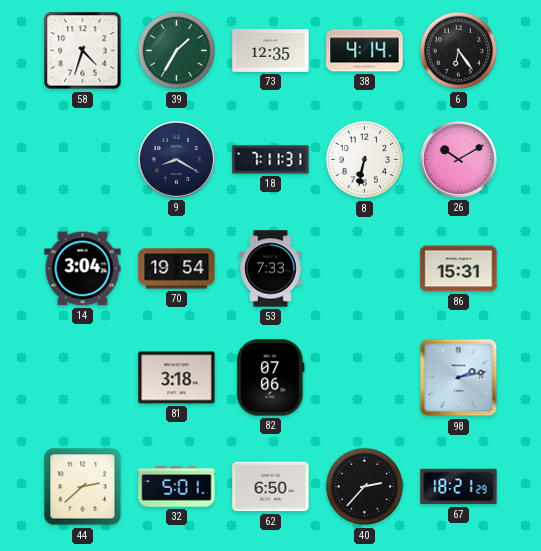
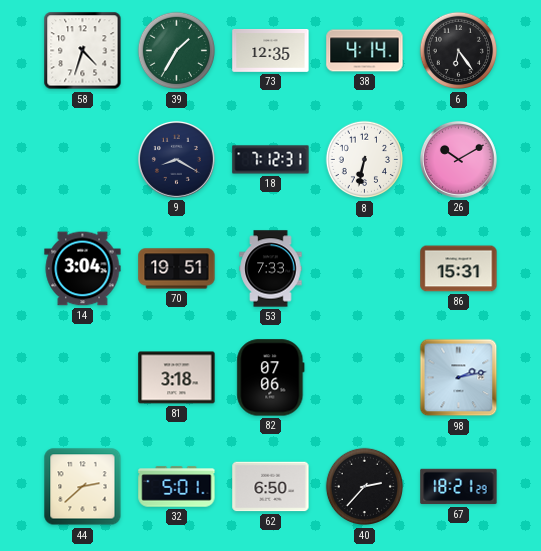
18: 7:11 -> 7:12 (271, 160)
70: 19:54 -> 19:51 (177, 269)
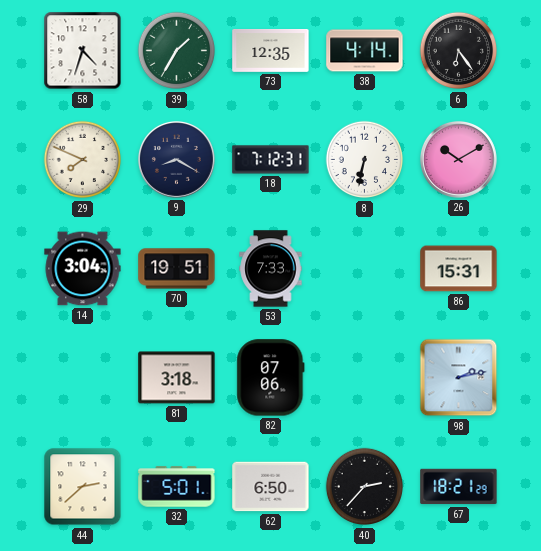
29: none -> 7:49 (83, 160)
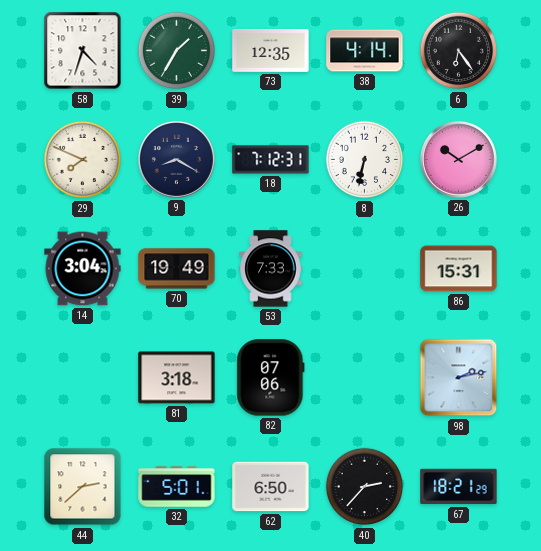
70: 19:51 -> 19:49 (177, 269)
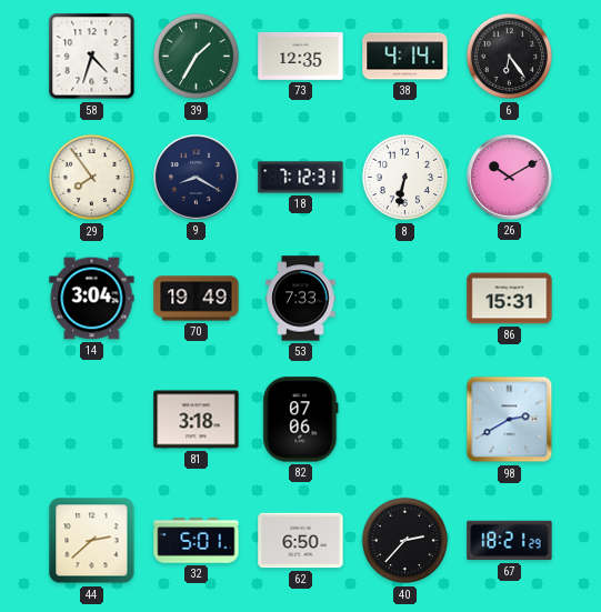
29: 7:49 -> 7:54 (92, 178)
98: 2:13 -> 2:40 (510, 420)
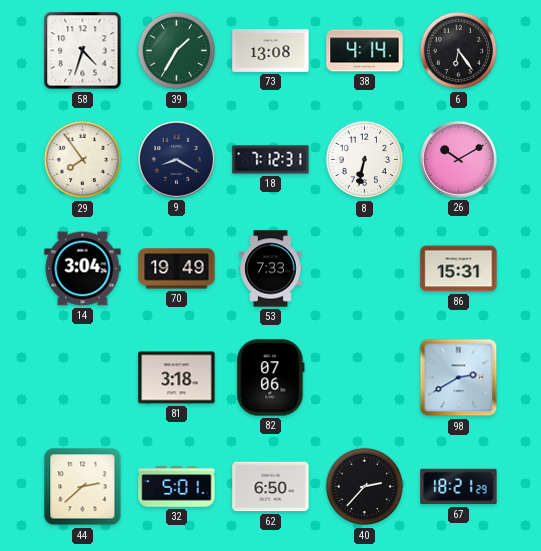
73: 12:35 -> 13:08 (271, 51)
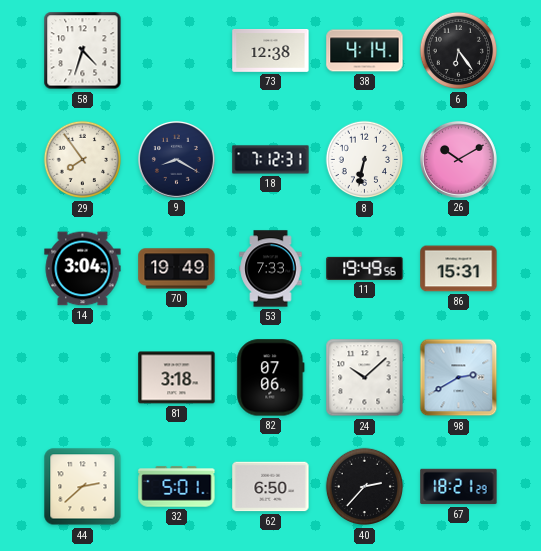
39: 1:35 -> none (177, 51)
73: 13:08 -> 12:38 (271, 51)
11: none -> 19:49 (365, 268)
24: none -> 10:08 (365, 378)
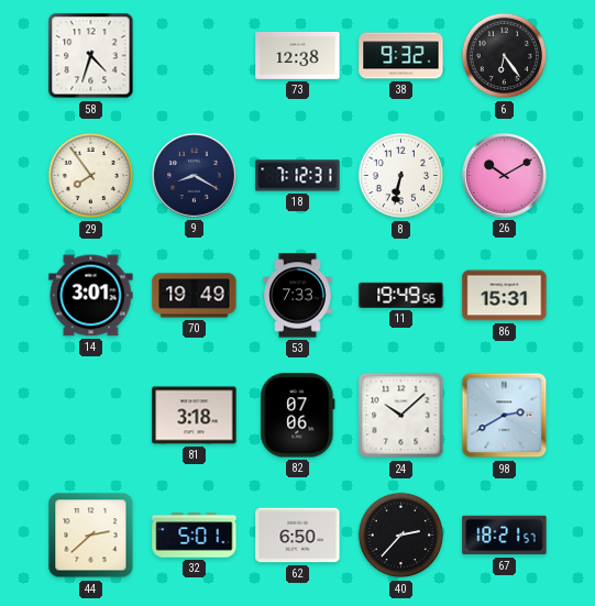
38: 4:14 -> 9:32 (401, 56)
14: 3:04 -> 3:01 (91, 296)
67: 18:21:29 -> 18:21:57 (505, 536)
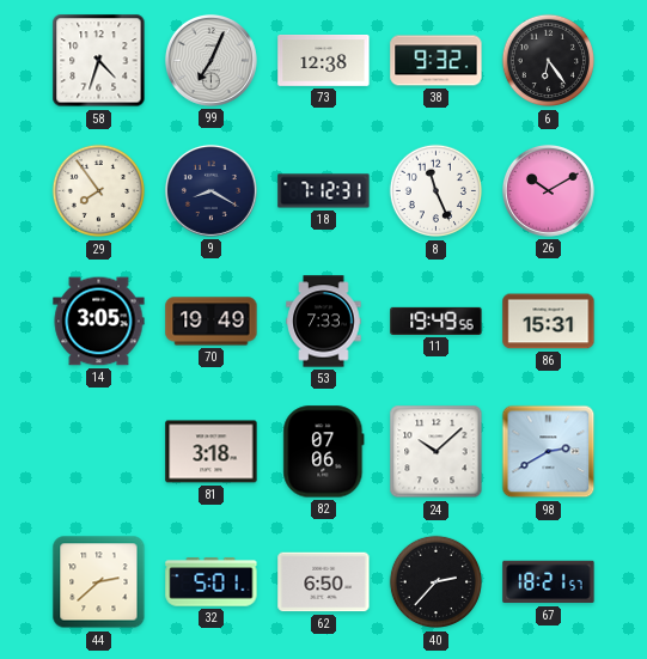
99: none -> 7:04 (210, 60)
8: 6:32 -> 11:26 (437, 191)
14: 3:01 -> 3:05 (99, 322)
